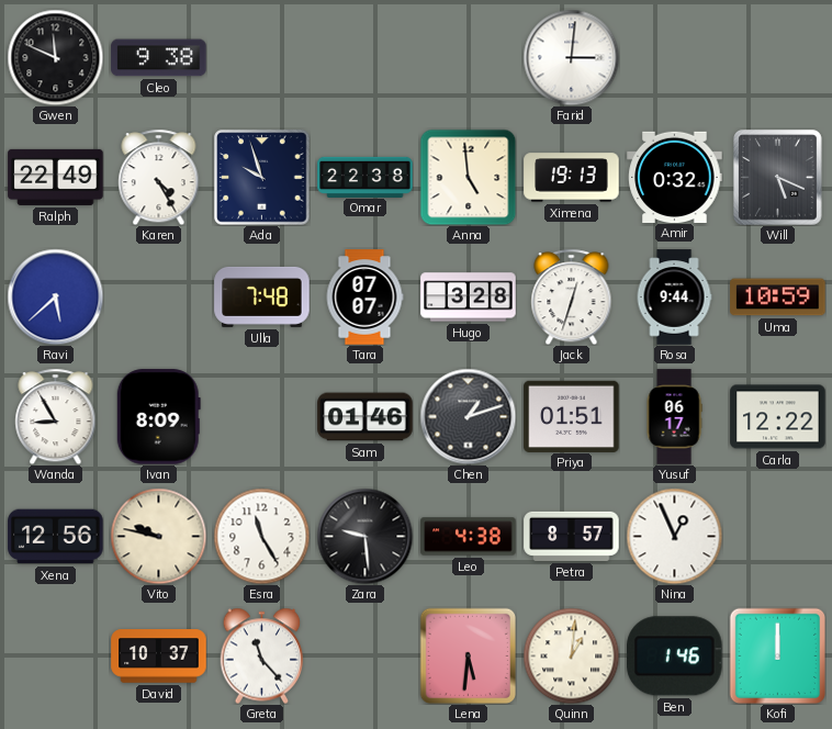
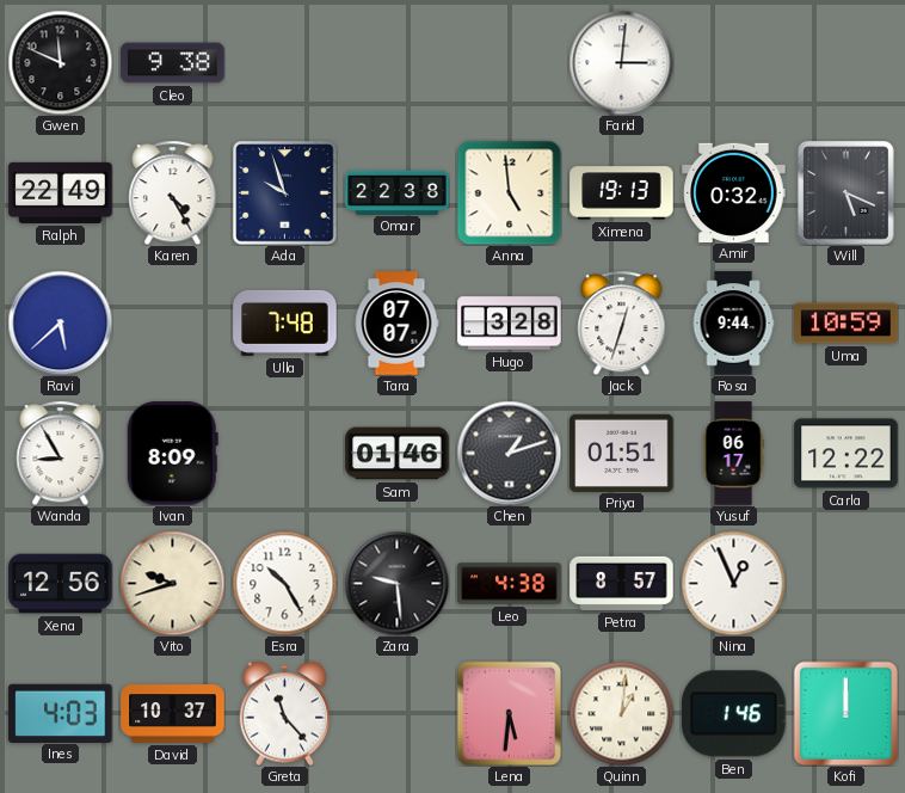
Vito: 9:47 -> 9:42 (172, 583)
Esra: 11:25 -> 10:25 (284, 583)
Ines: none -> 4:03 (61, 713)
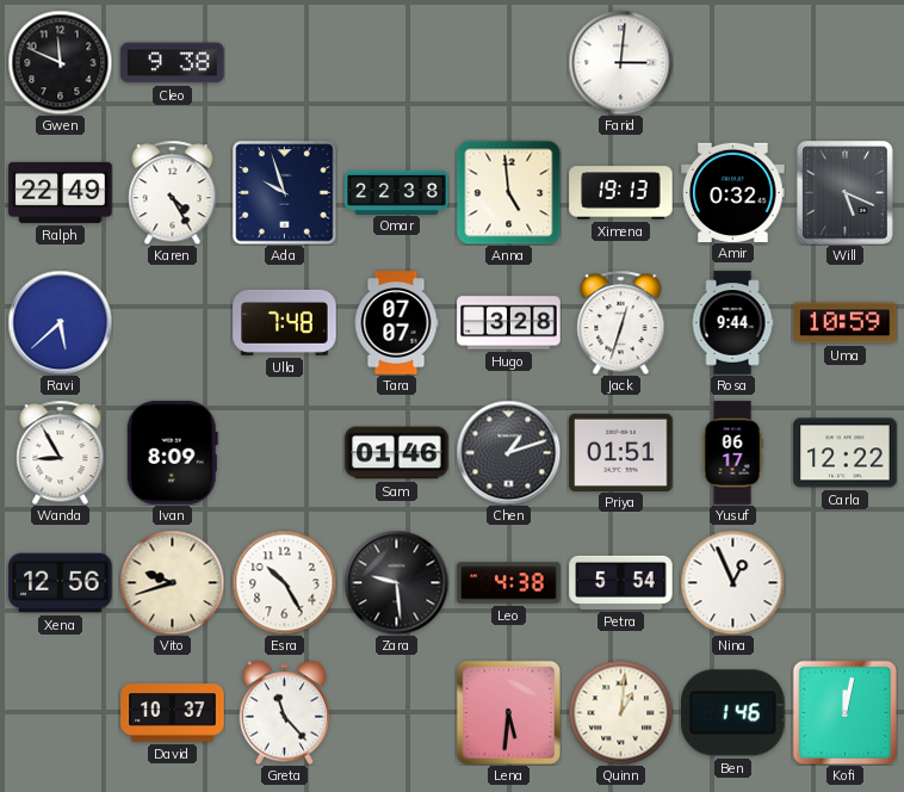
Petra: 8:57 -> 5:54 (621, 582)
Ines: 4:03 -> none (61, 713)
Kofi: 12:00 -> 12:02 (844, 712)
